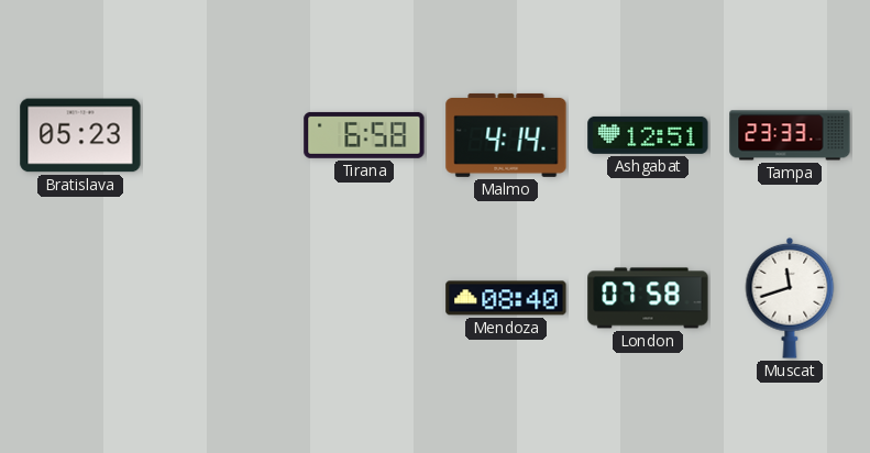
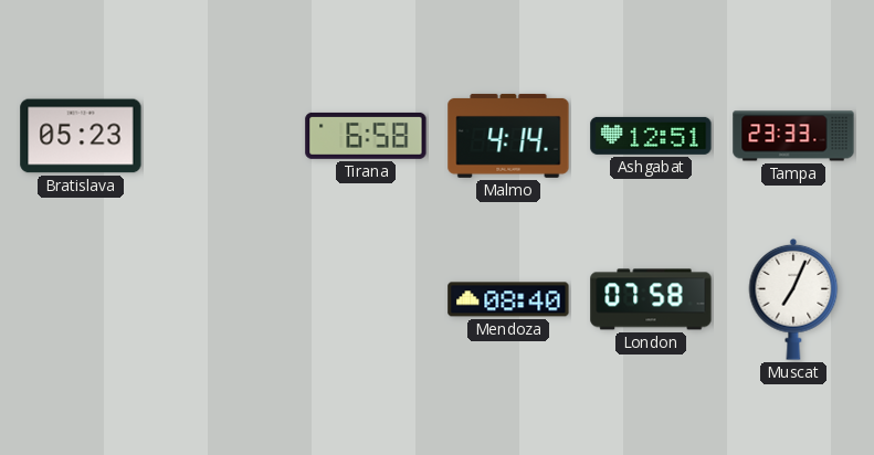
Muscat: 11:42 -> 7:04 (793, 299)
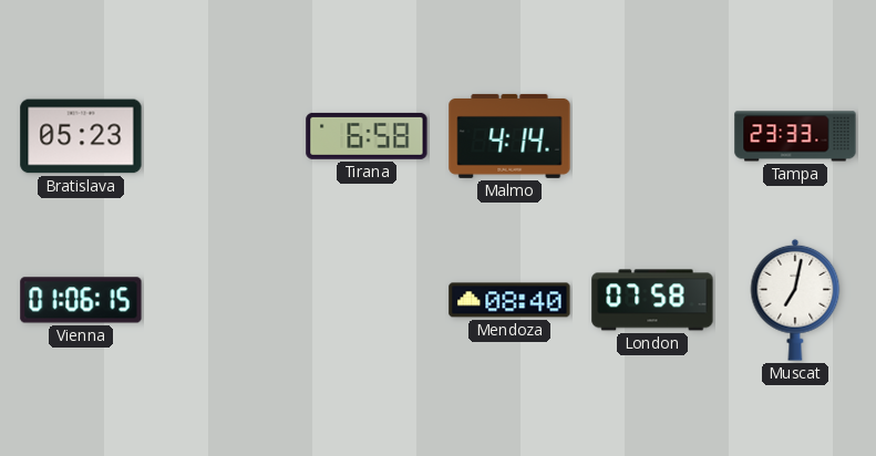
Ashgabat: 12:51 -> none (651, 136)
Vienna: none -> 01:06 (81, 300)
Muscat: 7:04 -> 7:02 (795, 300)
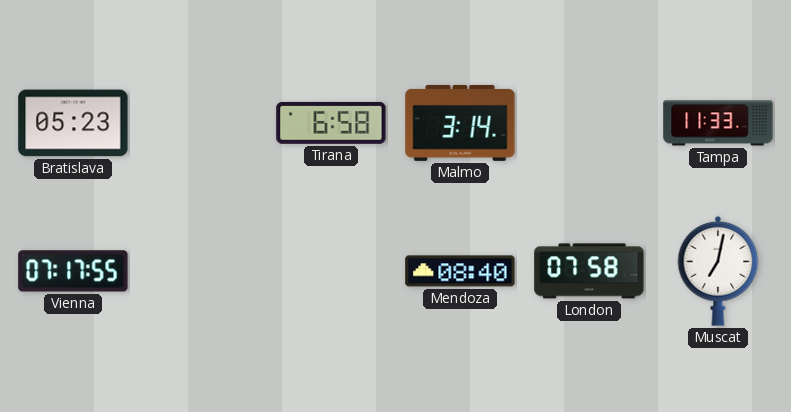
Malmo: 4:14 -> 3:14 (460, 123)
Tampa: 23:33 -> 11:33 (718, 123)
Vienna: 01:06 -> 07:17 (73, 271)
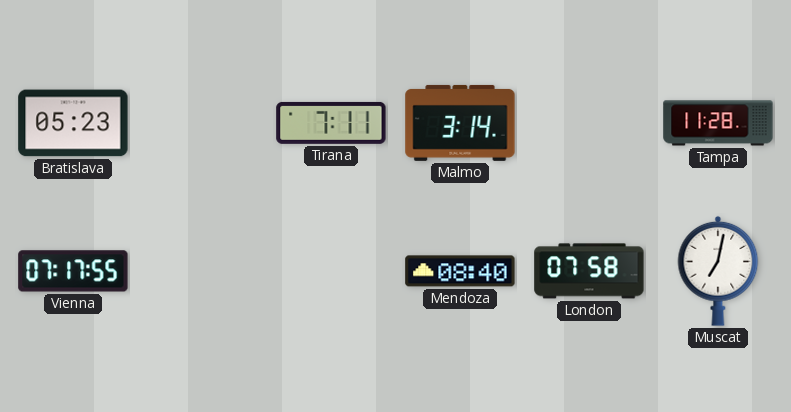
Tirana: 6:58 -> 7:11 (331, 123)
Tampa: 11:33 -> 11:28 (718, 123)
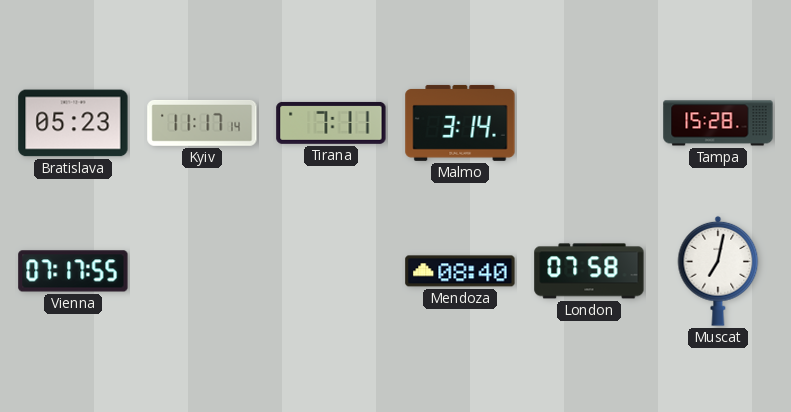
Kyiv: none -> 11:17 (202, 123)
Tampa: 11:28 -> 15:28 (718, 123)
